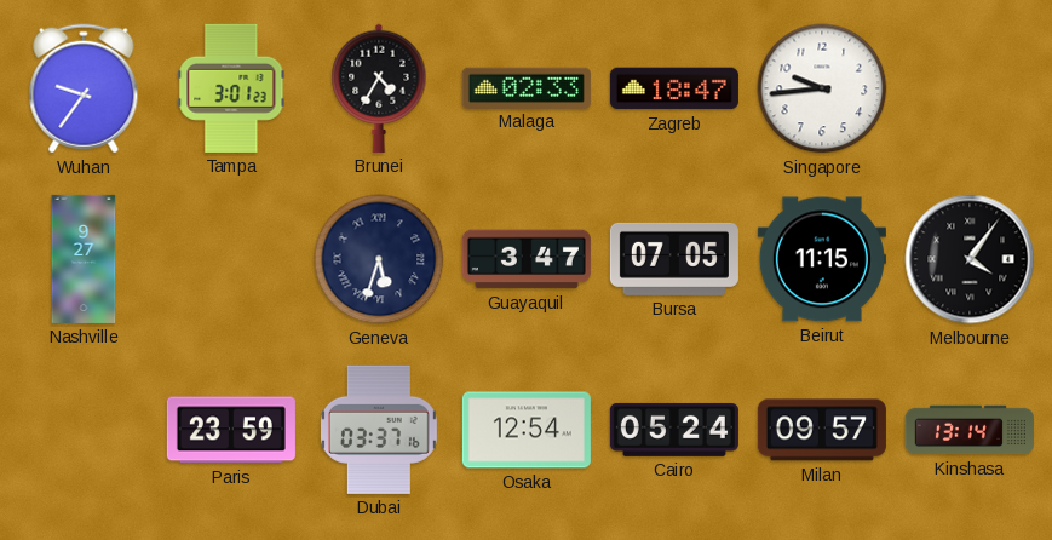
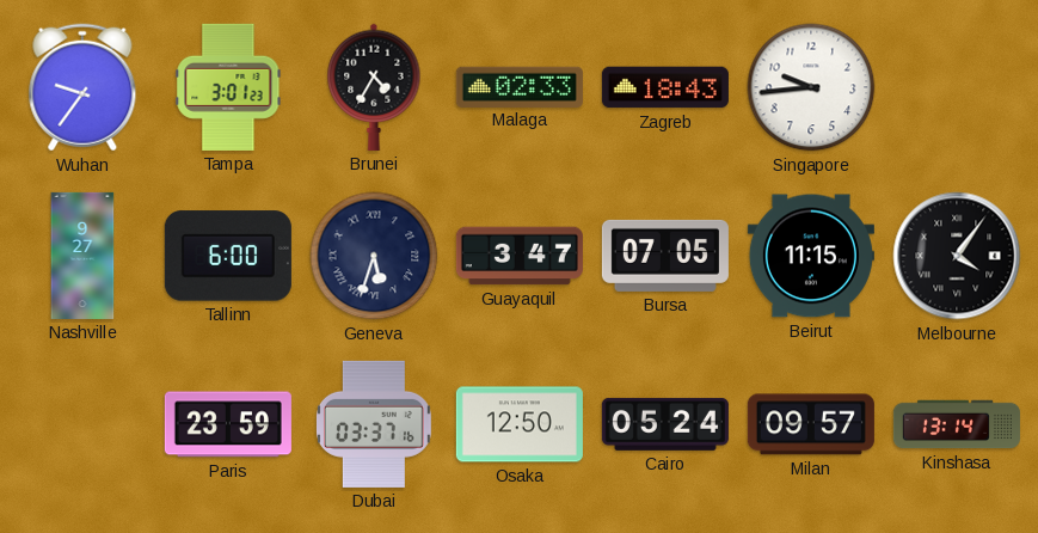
Zagreb: 18:47 -> 18:43 (665, 87)
Tallinn: none -> 6:00 (228, 256)
Osaka: 12:54 -> 12:50 (520, 424)
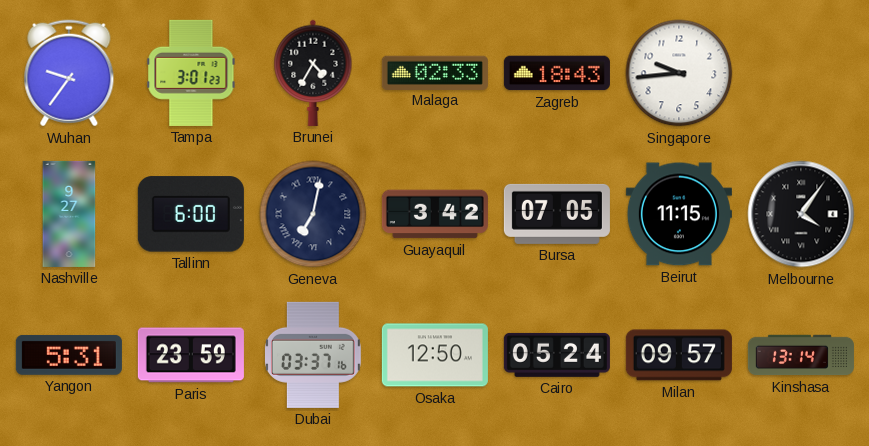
Geneva: 5:33 -> 7:02 (313, 214)
Guayaquil: 3:47 -> 3:42 (435, 214)
Yangon: none -> 5:31 (69, 355)
